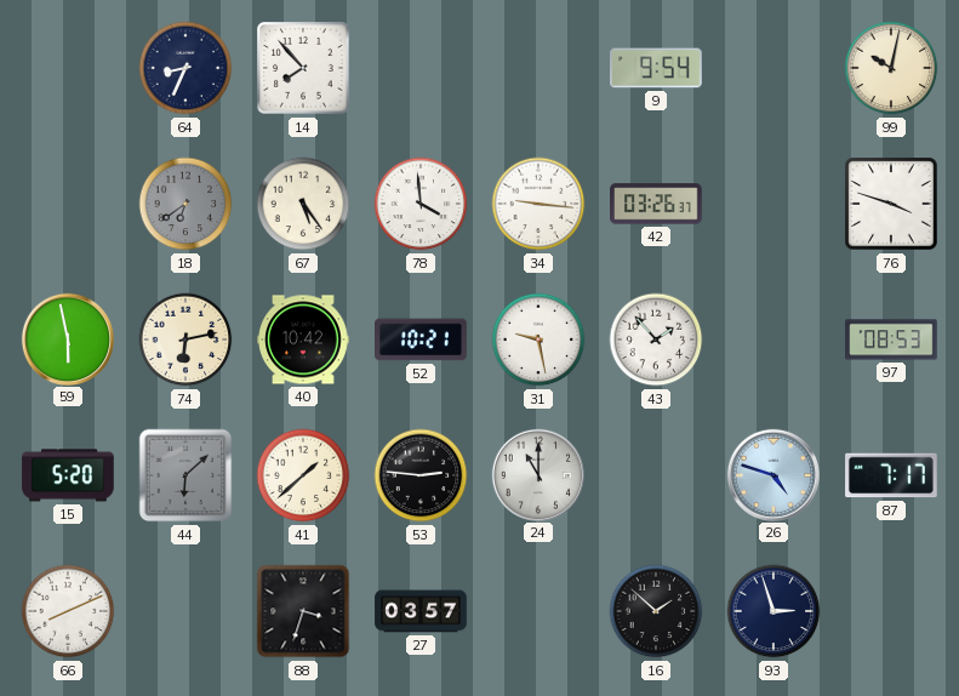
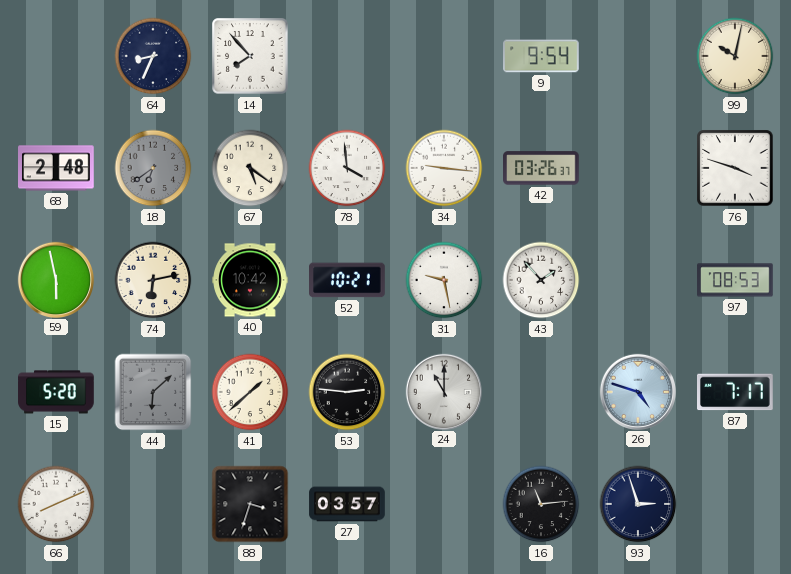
68: none -> 2:48 (57, 168)
67: 5:24 -> 5:21 (250, 168)
16: 1:52 -> 11:14 (541, 504)
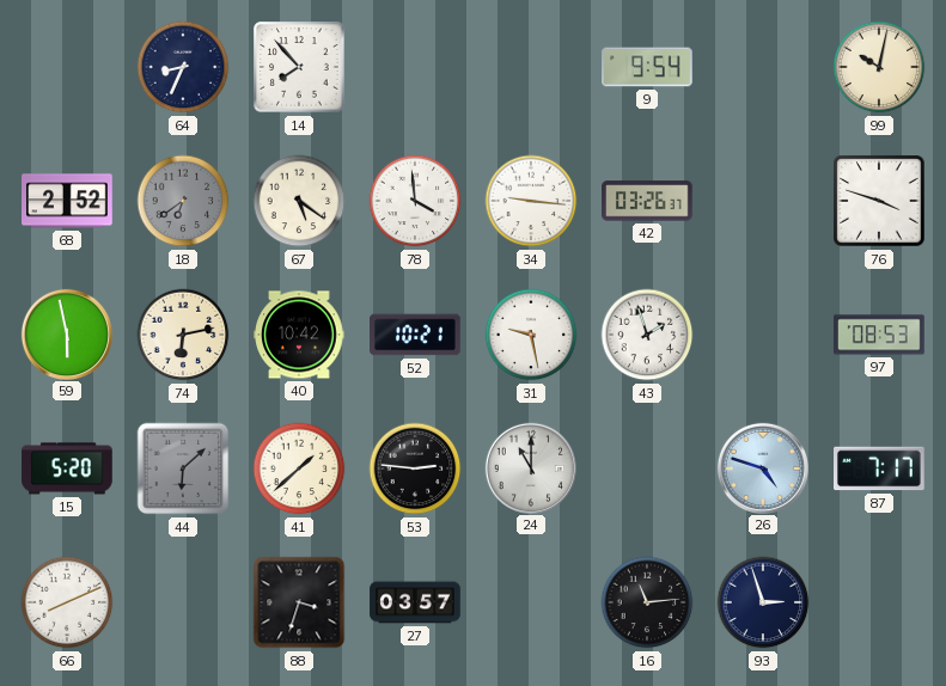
68: 2:48 -> 2:52 (68, 201)
43: 1:53 -> 1:57 (647, 335)
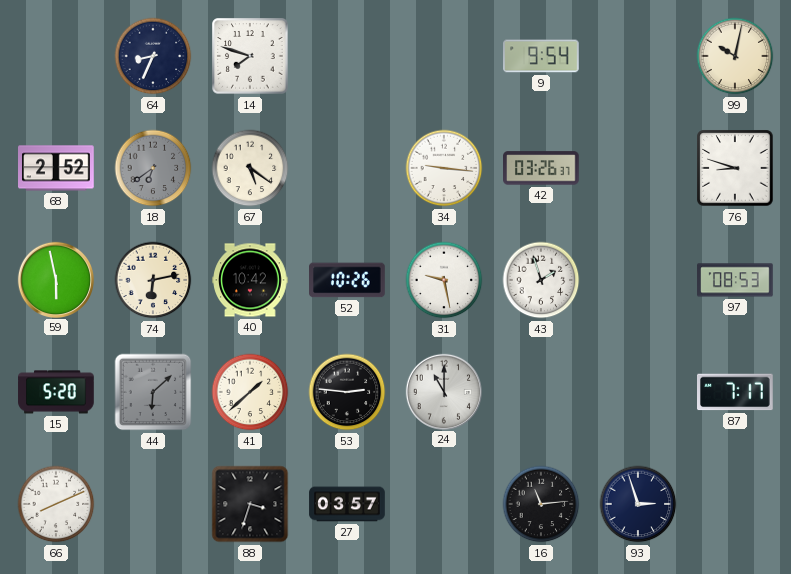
14: 7:53 -> 7:48 (250, 56)
78: 3:59 -> none (415, 201)
76: 3:48 -> 8:48 (735, 168)
52: 10:21 -> 10:26 (348, 280)
26: 4:48 -> none (762, 467)
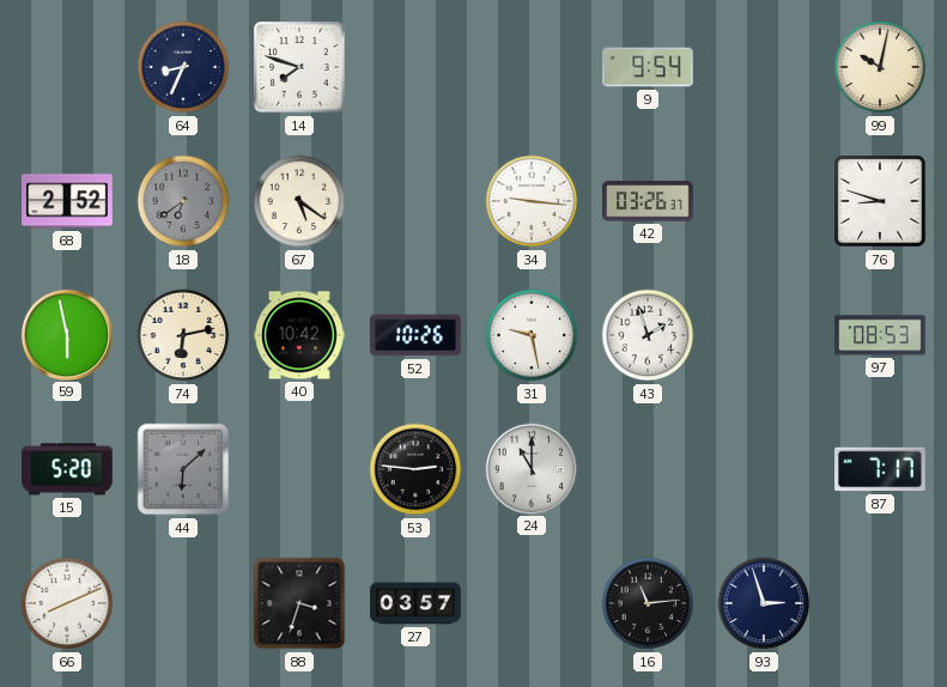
41: 1:38 -> none (250, 392)
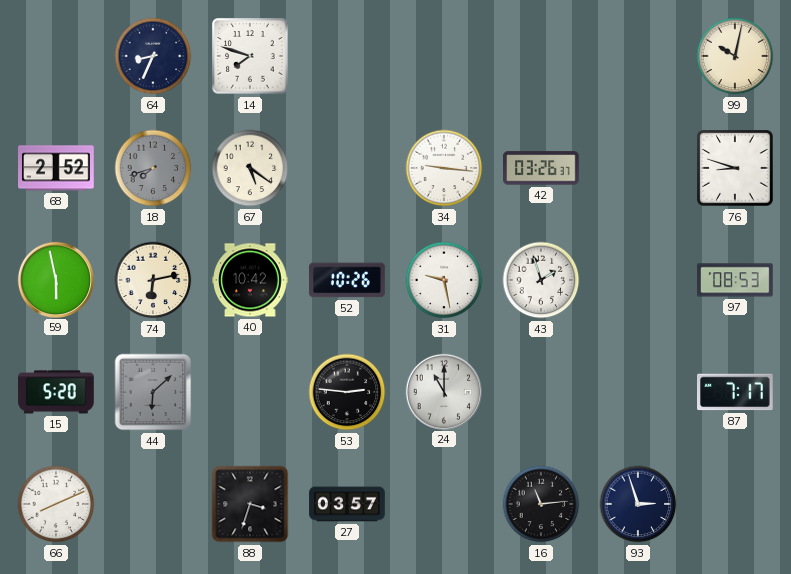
9: 9:54 -> none (648, 67)
18: 6:39 -> 7:42 (153, 168)
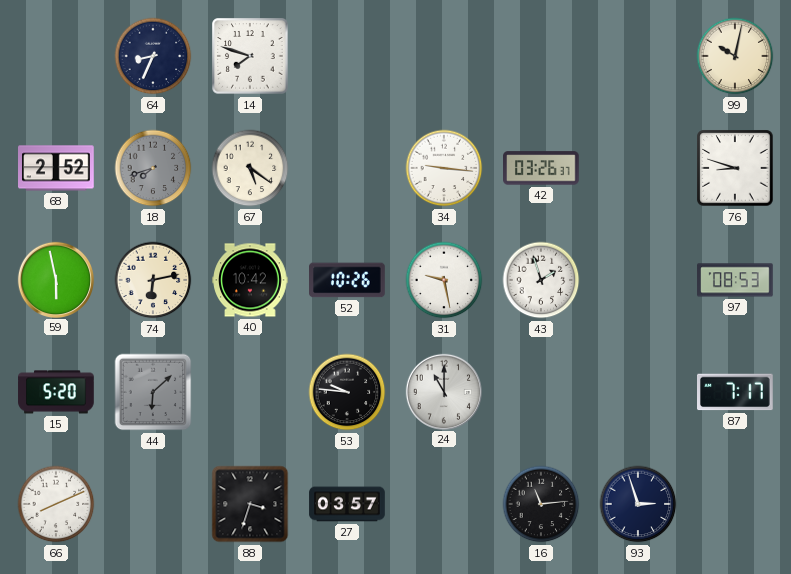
53: 2:46 -> 9:46 (347, 392)
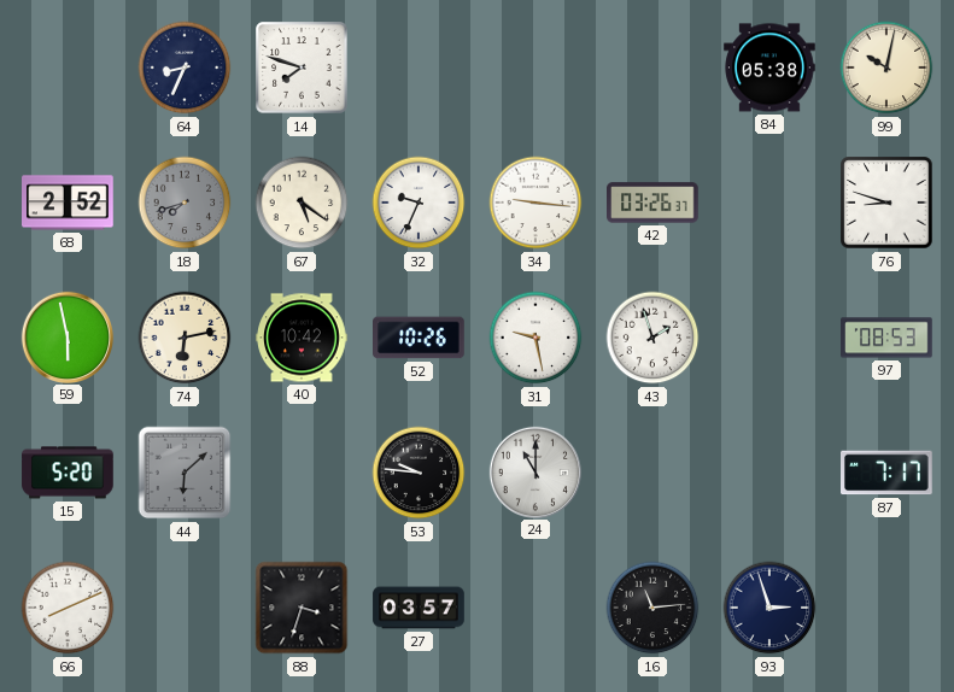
84: none -> 05:38 (769, 68)
32: none -> 9:34 (419, 203)
